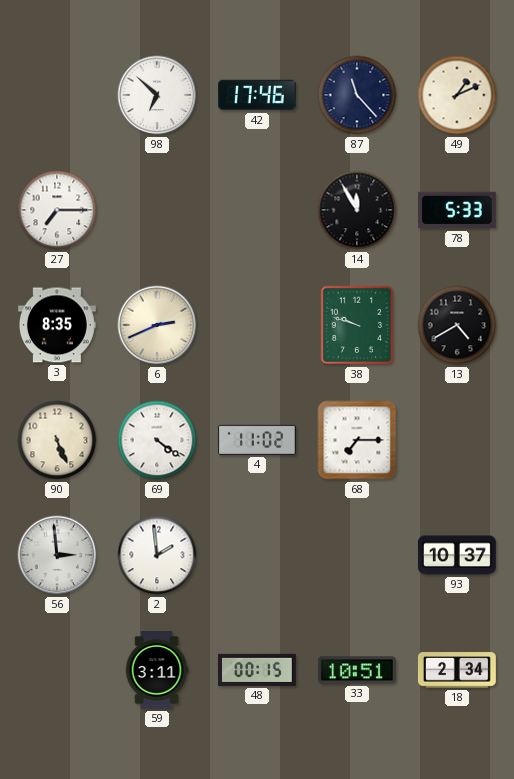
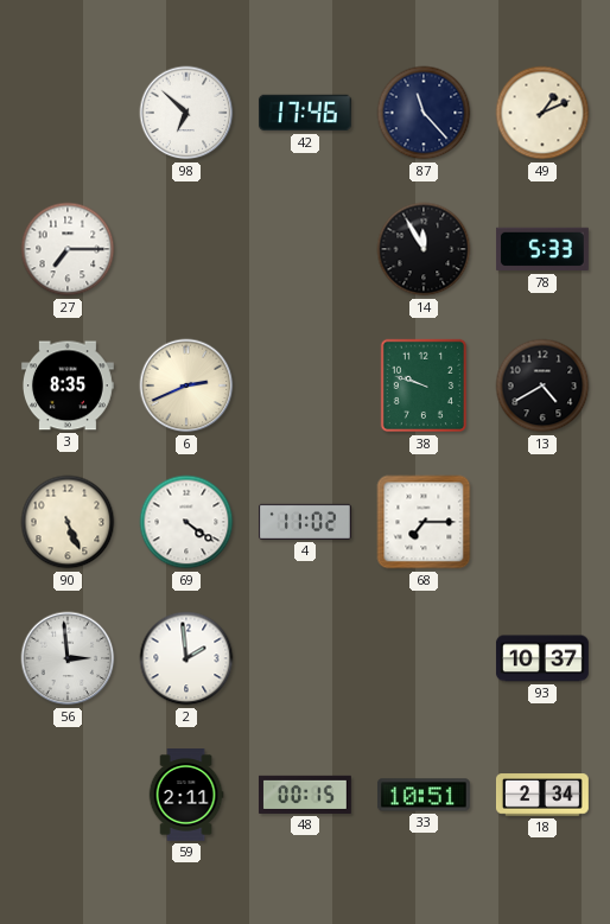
59: 3:11 -> 2:11 (186, 796)
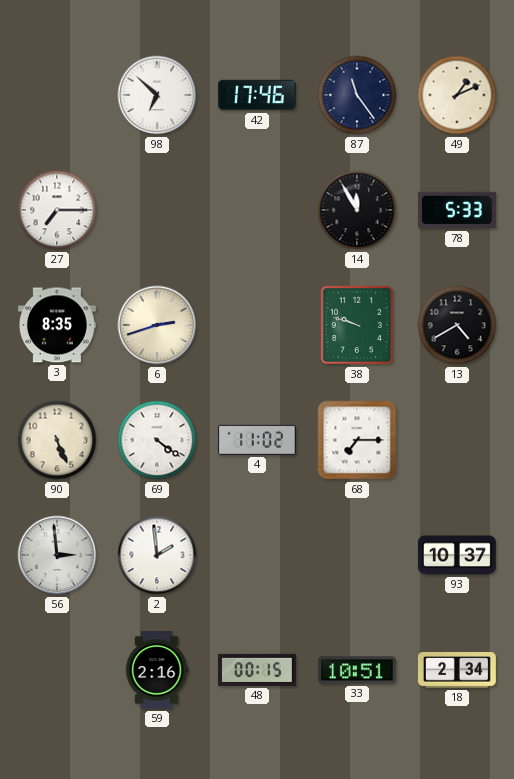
87: 11:23 -> 11:24 (357, 95)
6: 2:41 -> 2:42 (157, 325)
59: 2:11 -> 2:16 (157, 671)
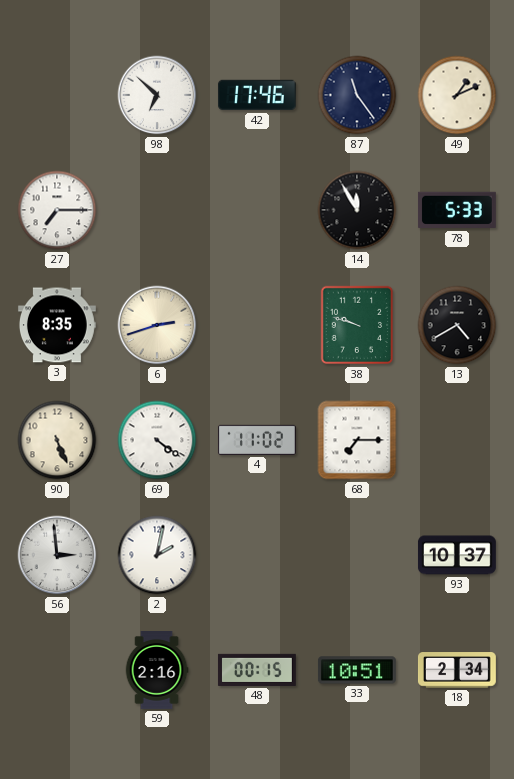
2: 1:59 -> 2:02 (157, 555)
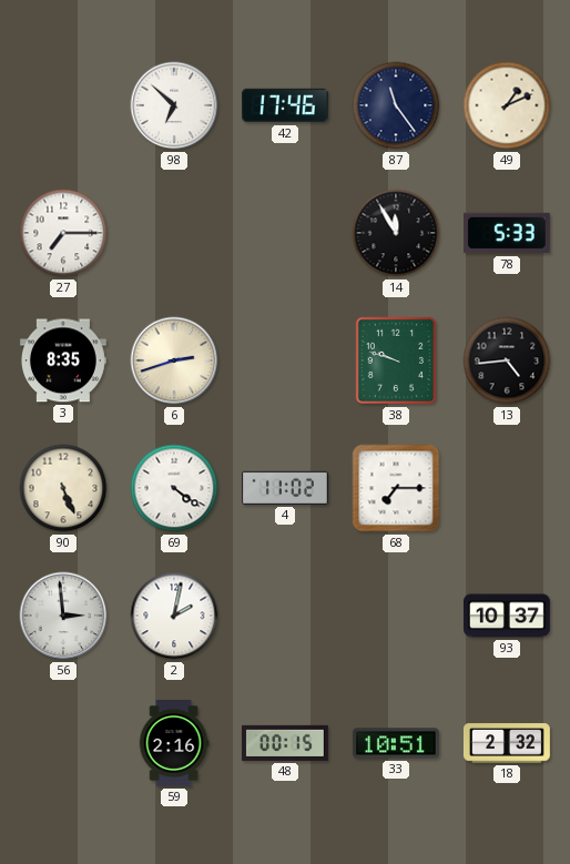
13: 4:40 -> 4:44 (507, 360)
18: 2:34 -> 2:32 (507, 743)
